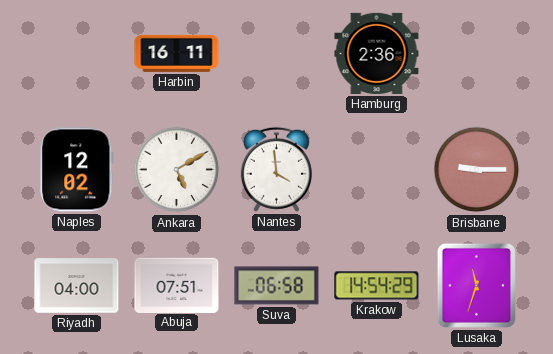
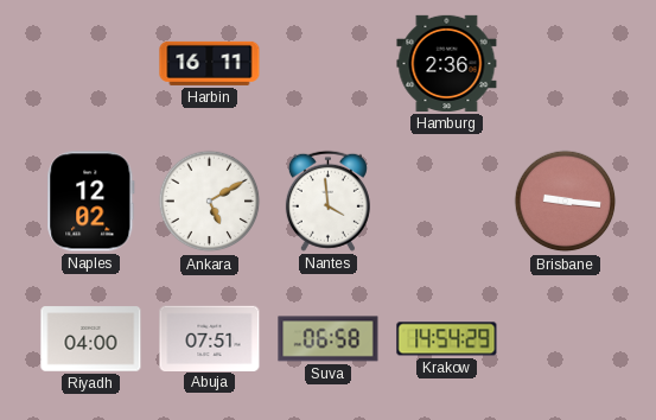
Brisbane: 9:15 -> 9:16 (566, 202)
Lusaka: 11:33 -> none (476, 285)
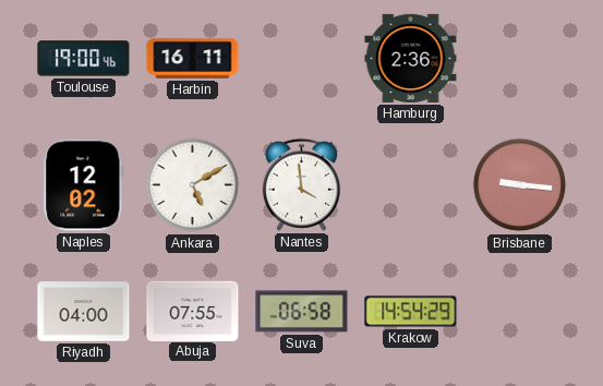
Toulouse: none -> 19:00 (84, 59)
Abuja: 07:51 -> 07:55 (193, 311)
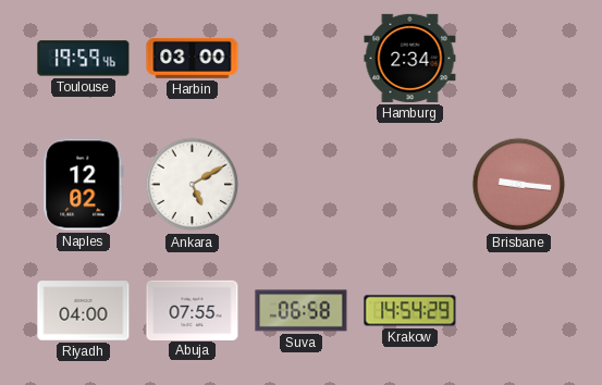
Toulouse: 19:00 -> 19:59 (84, 59)
Harbin: 16:11 -> 03:00 (193, 58)
Hamburg: 2:36 -> 2:34 (410, 58)
Nantes: 3:59 -> none (301, 184)
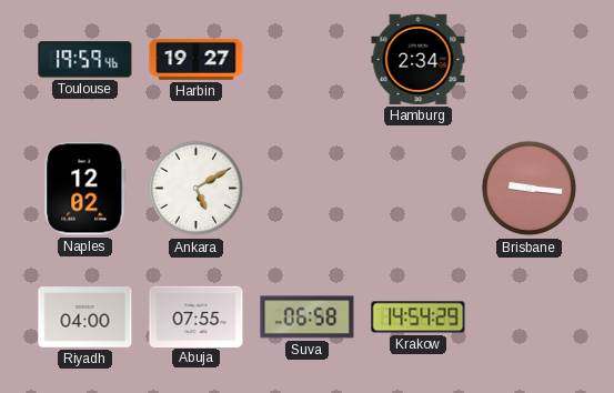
Harbin: 03:00 -> 19:27 (197, 59)
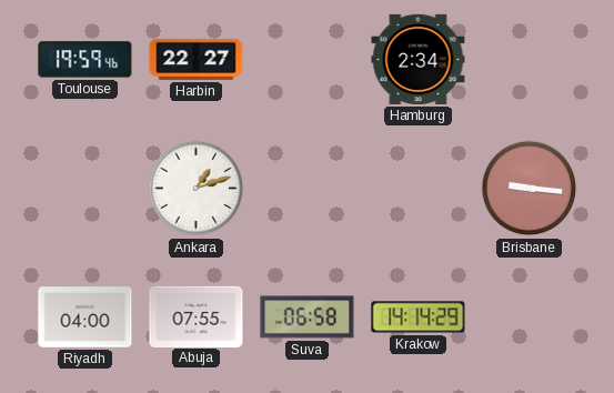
Harbin: 19:27 -> 22:27 (197, 59)
Naples: 12:02 -> none (85, 189)
Ankara: 5:10 -> 1:12 (197, 189)
Krakow: 14:54 -> 14:14 (419, 318)
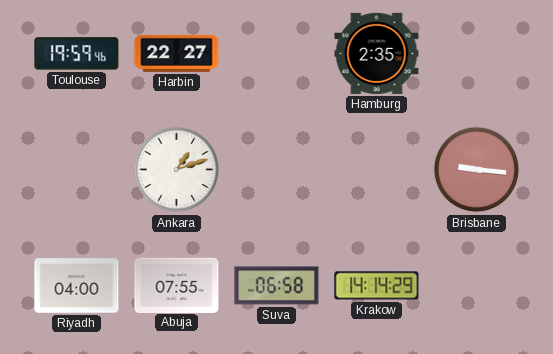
Hamburg: 2:34 -> 2:35 (377, 53)
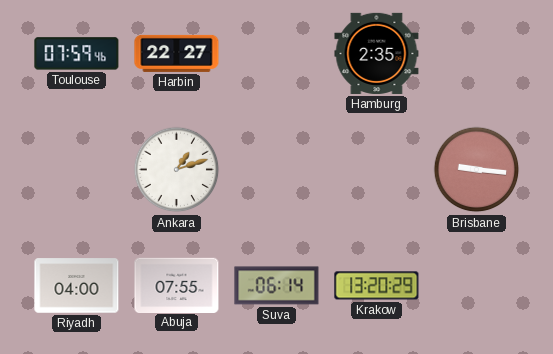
Toulouse: 19:59 -> 07:59 (77, 54)
Suva: 06:58 -> 06:14 (277, 286)
Krakow: 14:14 -> 13:20 (377, 286)
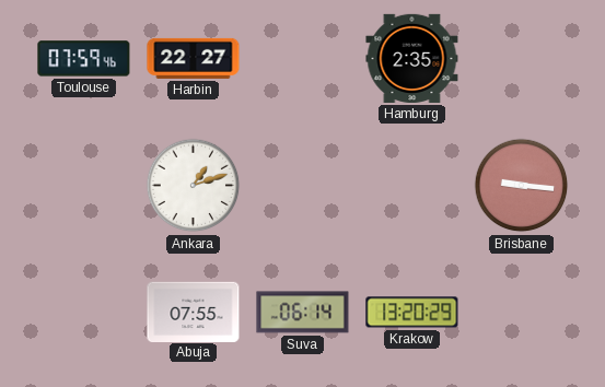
Riyadh: 04:00 -> none (77, 286)
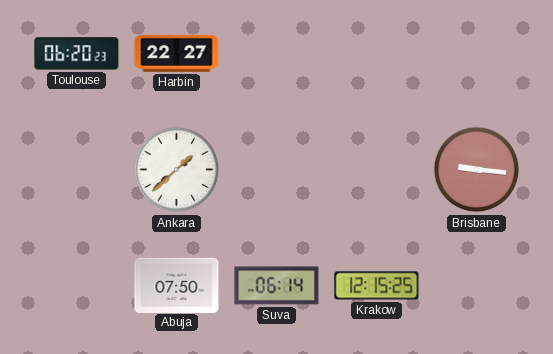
Toulouse: 07:59 -> 06:20 (77, 54)
Hamburg: 2:35 -> none (412, 58)
Ankara: 1:12 -> 1:38 (177, 170)
Abuja: 07:55 -> 07:50 (177, 285)
Krakow: 13:20 -> 12:15 (377, 286)
